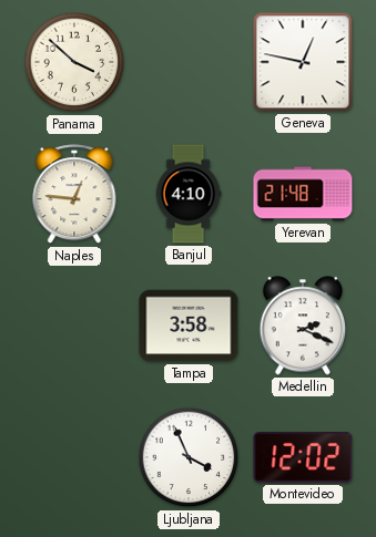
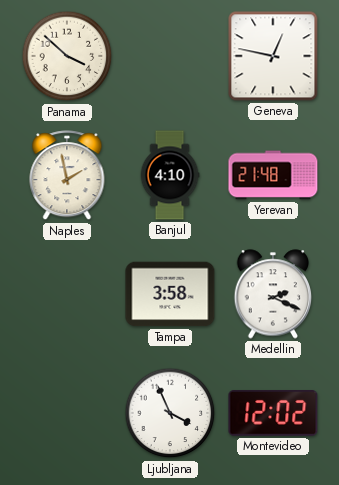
Naples: 12:46 -> 1:58 (67, 176)
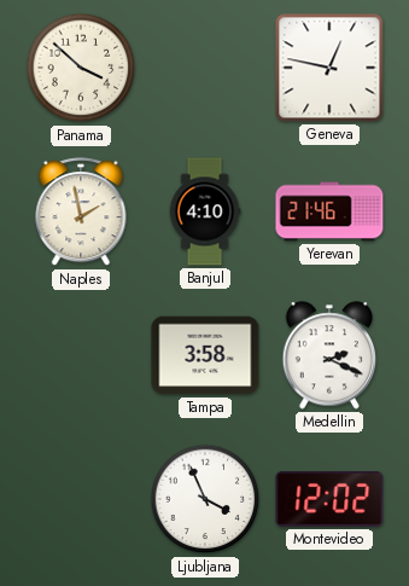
Yerevan: 21:48 -> 21:46 (329, 211)
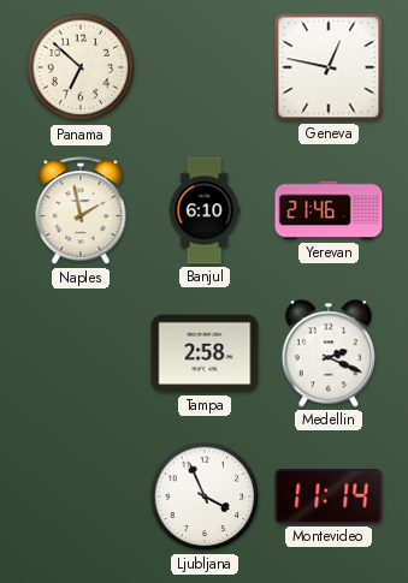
Panama: 3:52 -> 6:52 (81, 67)
Banjul: 4:10 -> 6:10 (205, 210)
Tampa: 3:58 -> 2:58 (205, 353)
Montevideo: 12:02 -> 11:14 (329, 496)
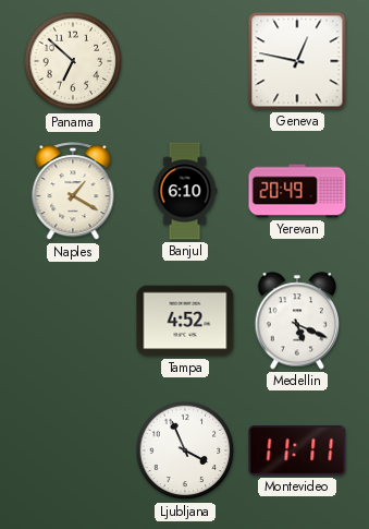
Naples: 1:58 -> 1:20 (73, 192)
Yerevan: 21:46 -> 20:49 (297, 191)
Tampa: 2:58 -> 4:52 (185, 321)
Medellin: 2:19 -> 5:19 (297, 321)
Montevideo: 11:14 -> 11:11 (297, 450)
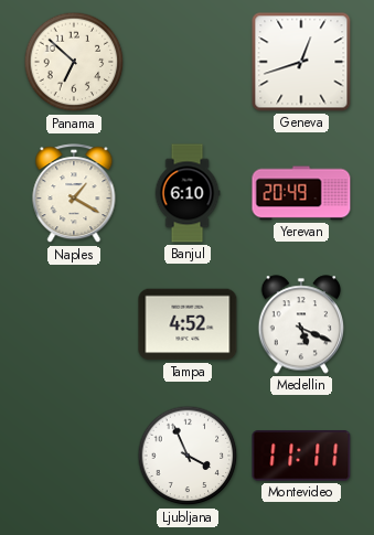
Geneva: 12:47 -> 12:42 (301, 62)
